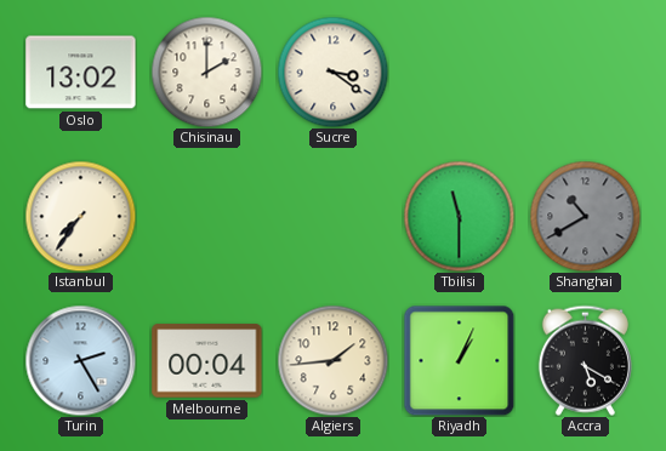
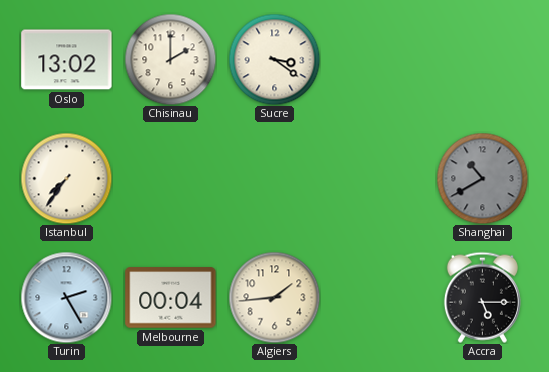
Tbilisi: 11:30 -> none (459, 216)
Riyadh: 1:04 -> none (459, 360)
Accra: 5:20 -> 5:15 (482, 297)
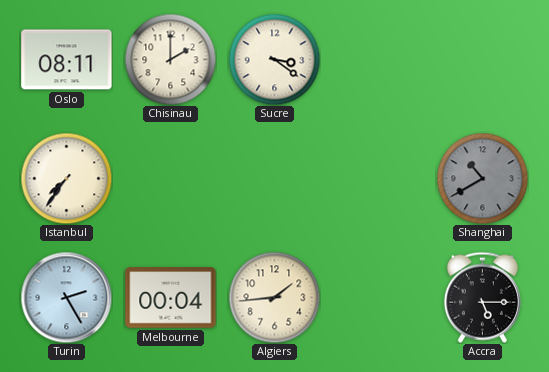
Oslo: 13:02 -> 08:11 (67, 60)
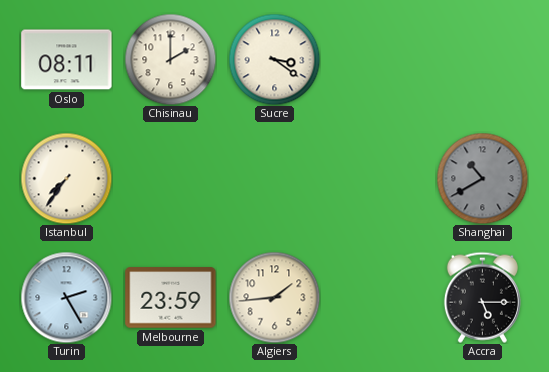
Melbourne: 00:04 -> 23:59 (171, 298)
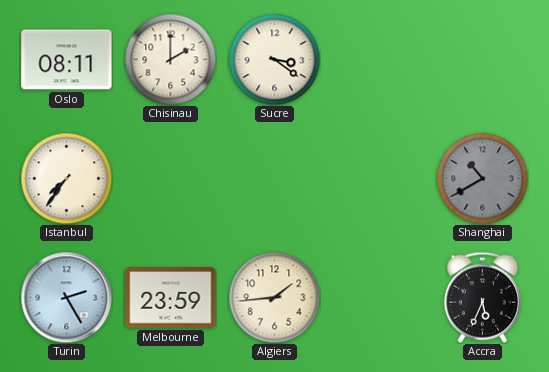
Accra: 5:15 -> 5:34 (482, 297)
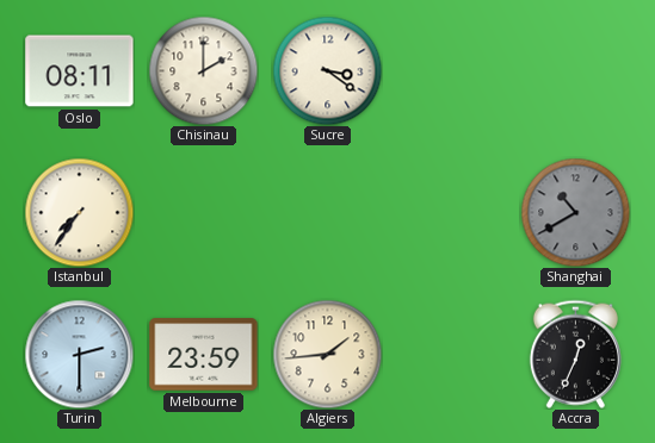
Turin: 2:25 -> 2:30 (79, 354)
Accra: 5:34 -> 12:34 (575, 354)
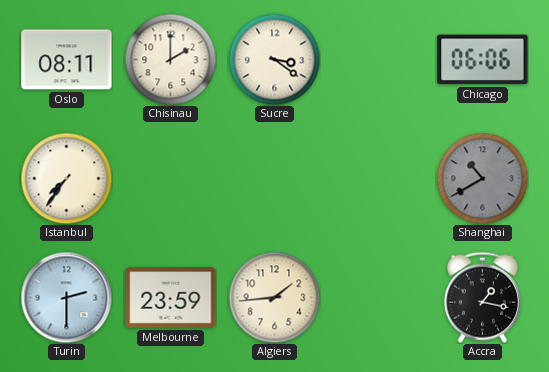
Chicago: none -> 06:06 (483, 60)
Accra: 12:34 -> 1:17 (482, 297)
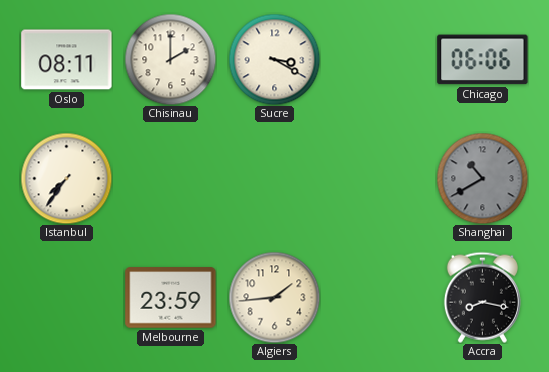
Sucre: 3:21 -> 3:20 (274, 59)
Turin: 2:30 -> none (66, 297)
Accra: 1:17 -> 8:17 (482, 297)
